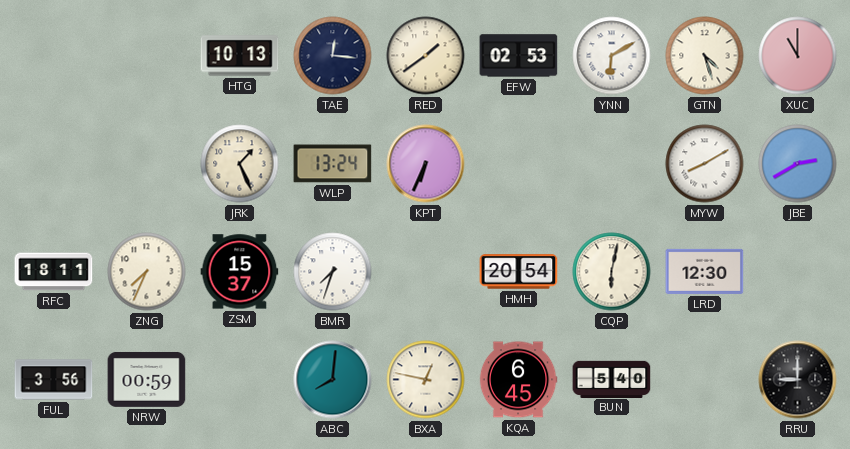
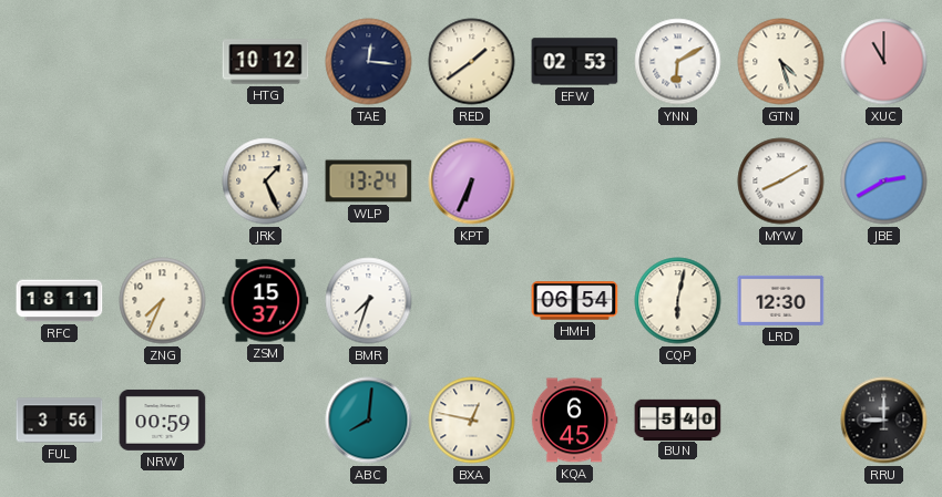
HTG: 10:13 -> 10:12 (266, 62)
HMH: 20:54 -> 06:54 (575, 301)
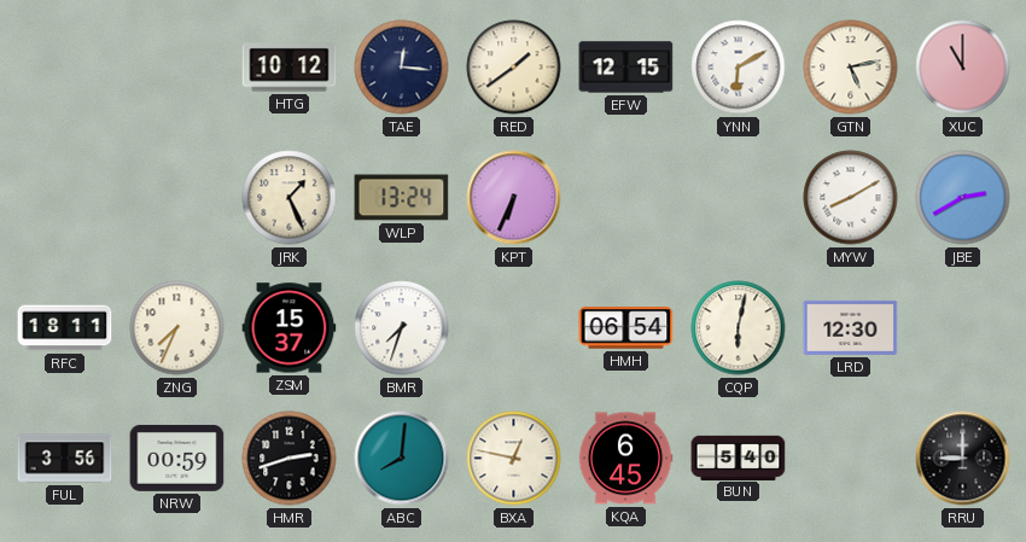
EFW: 02:53 -> 12:15 (626, 68)
GTN: 4:27 -> 5:13 (851, 68)
HMR: none -> 2:42 (290, 459)
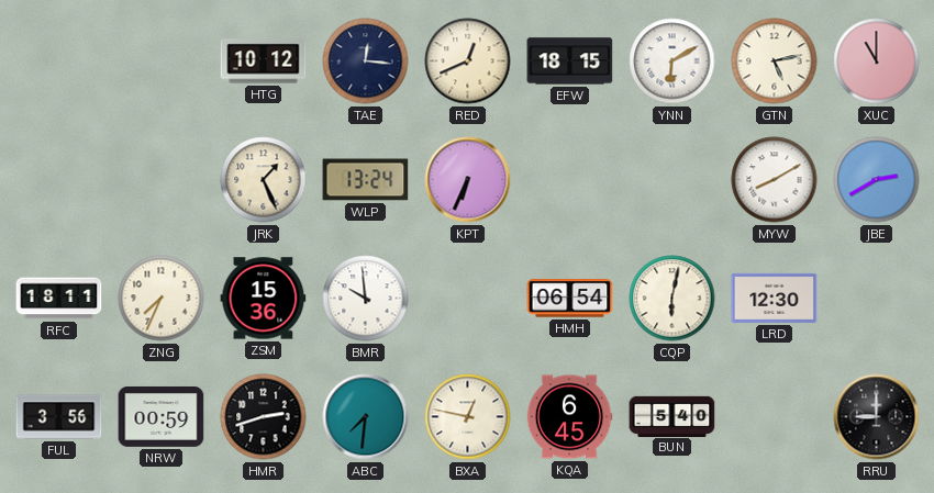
RED: 1:39 -> 12:41 (468, 61)
EFW: 12:15 -> 18:15 (570, 61)
ZSM: 15:37 -> 15:36 (264, 299)
BMR: 7:33 -> 9:59 (366, 299)
ABC: 8:01 -> 7:31 (366, 417)
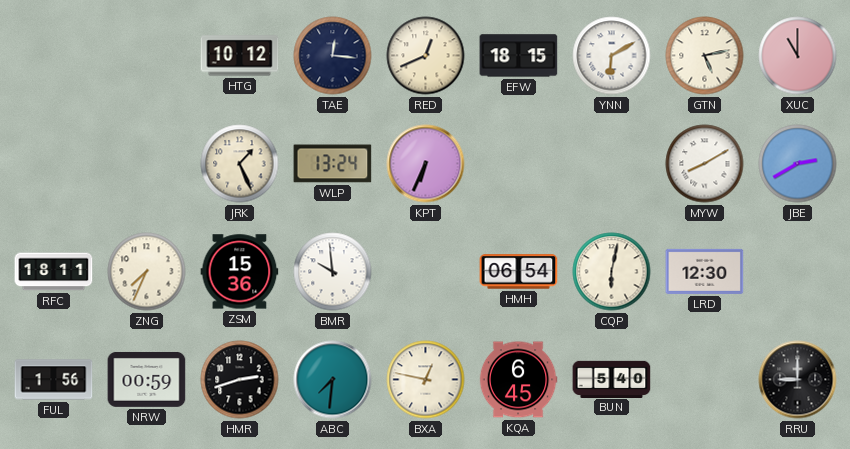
FUL: 3:56 -> 1:56 (54, 380)
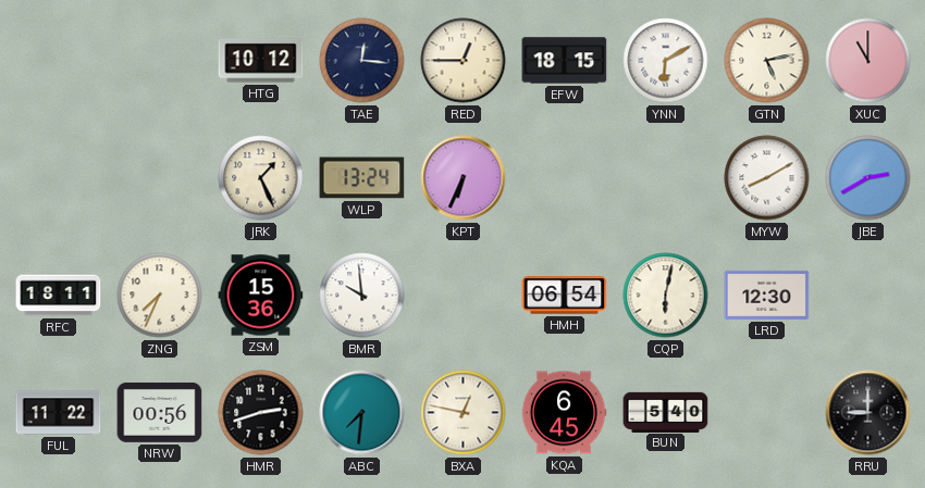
RED: 12:41 -> 12:45 (464, 61)
FUL: 1:56 -> 11:22 (59, 413)
NRW: 00:59 -> 00:56 (160, 412)
